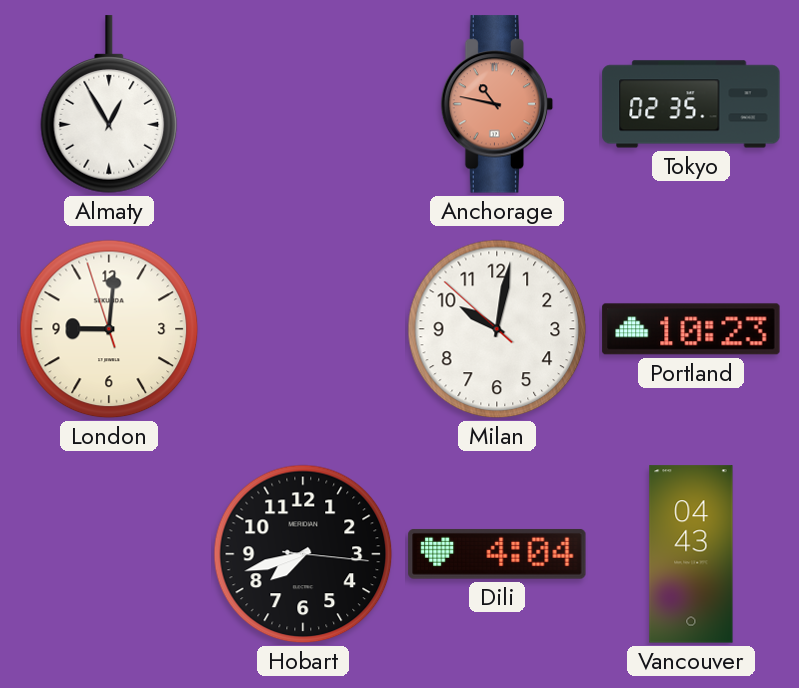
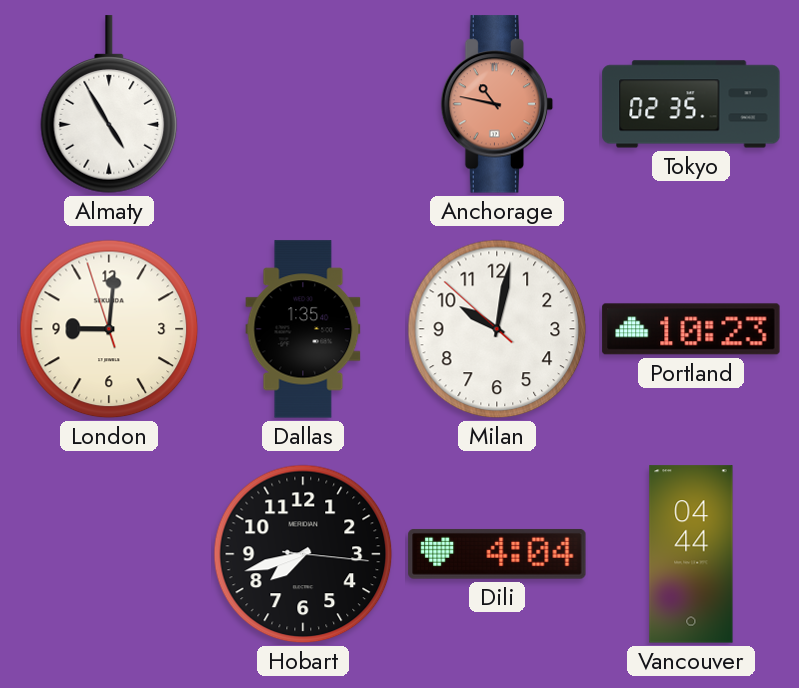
Almaty: 12:55 -> 4:55 (109, 104)
Dallas: none -> 1:35 (303, 329)
Vancouver: 04:43 -> 04:44 (691, 554)
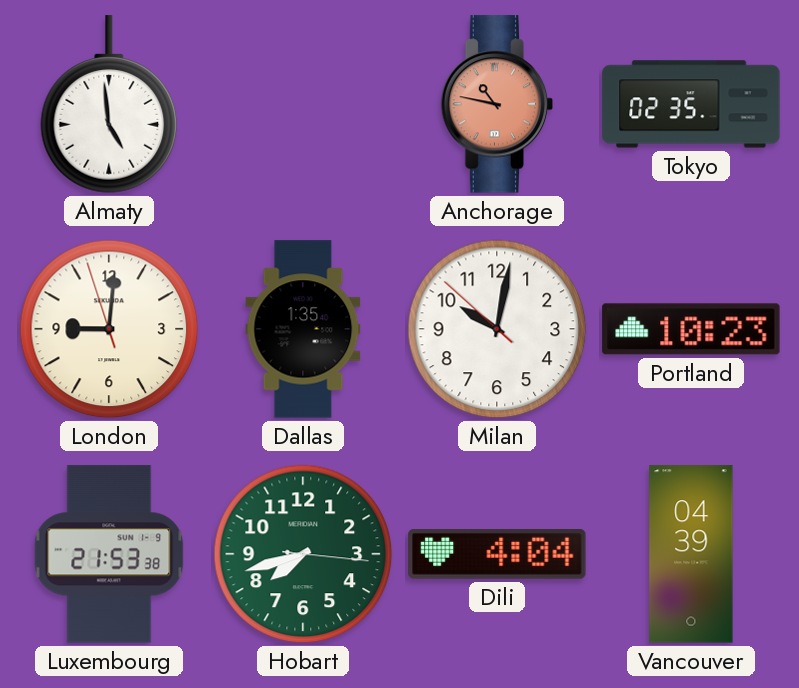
Almaty: 4:55 -> 4:59 (109, 104)
Luxembourg: none -> 21:53 (109, 554)
Hobart dial: black -> green (303, 554)
Vancouver: 04:44 -> 04:39 (691, 554)
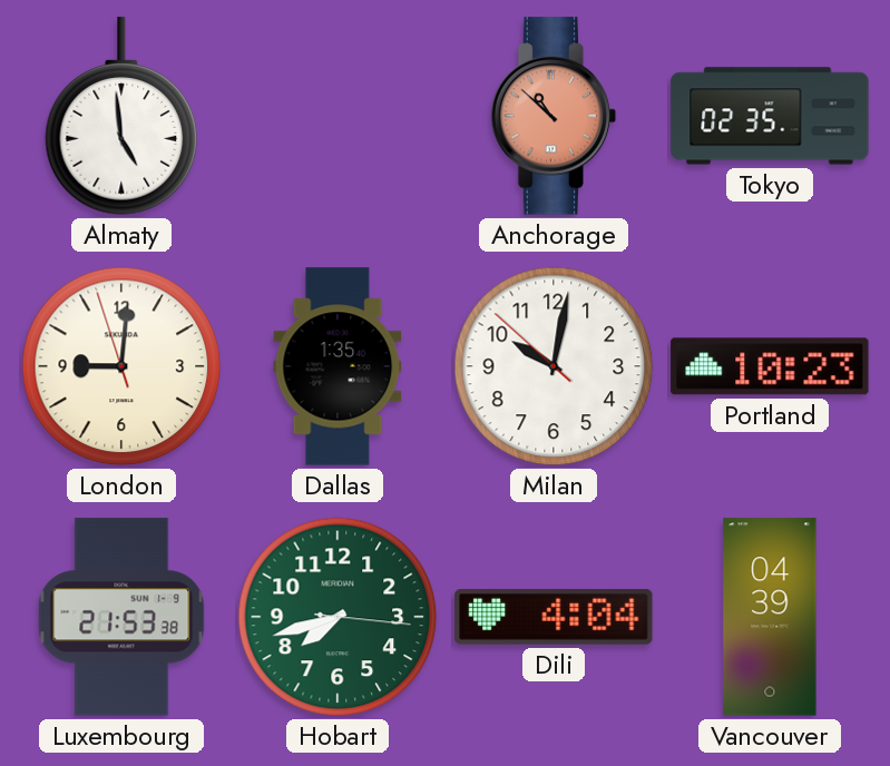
Anchorage: 10:47 -> 10:52 (554, 116)
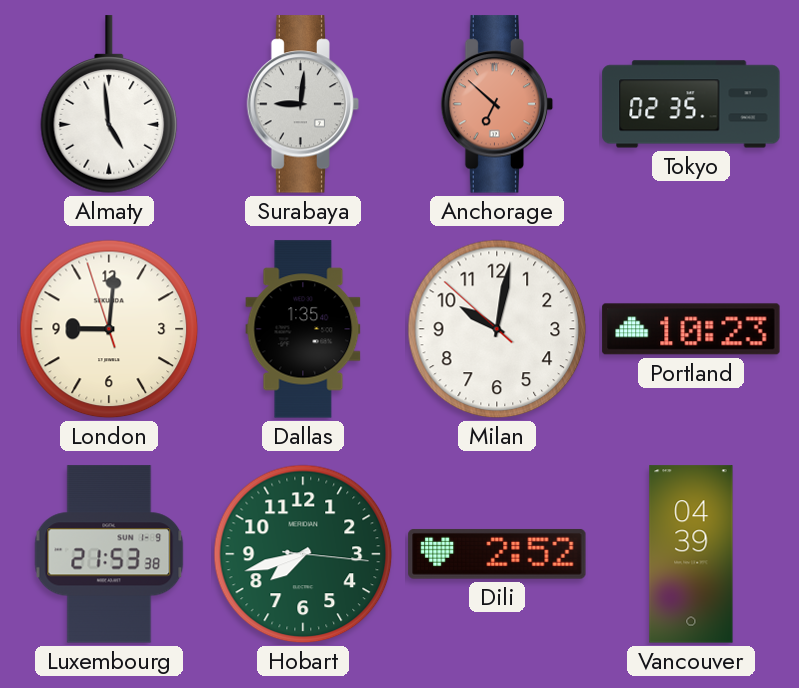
Surabaya: none -> 9:01 (303, 104)
Anchorage: 10:52 -> 6:52 (497, 104)
Dili: 4:04 -> 2:52 (497, 554)
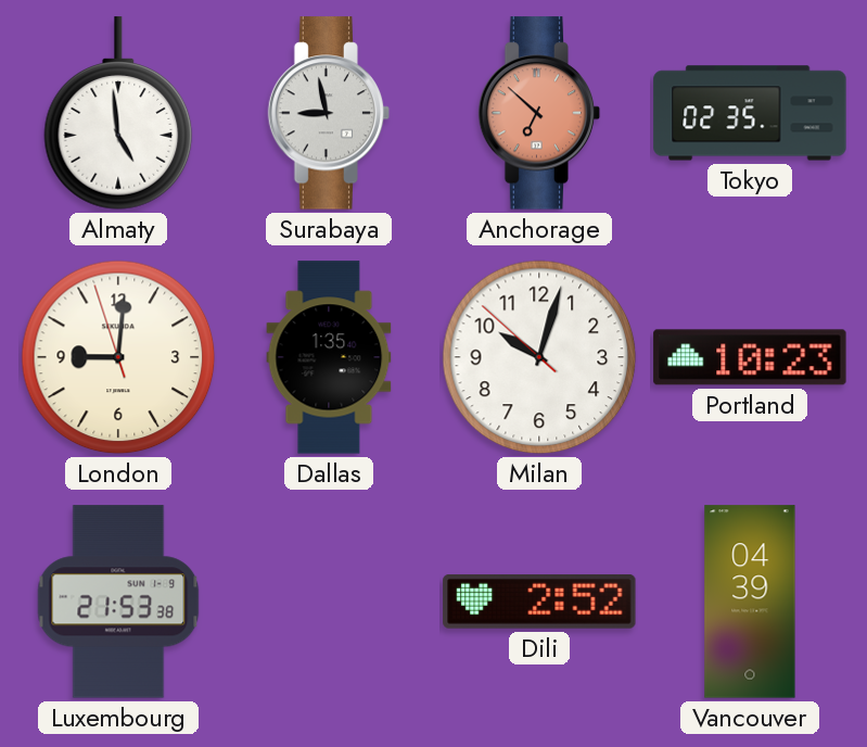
Surabaya: 9:01 -> 8:58 (329, 113)
Milan: 10:01 -> 10:02 (539, 357)
Hobart: 7:42 -> none (303, 554)
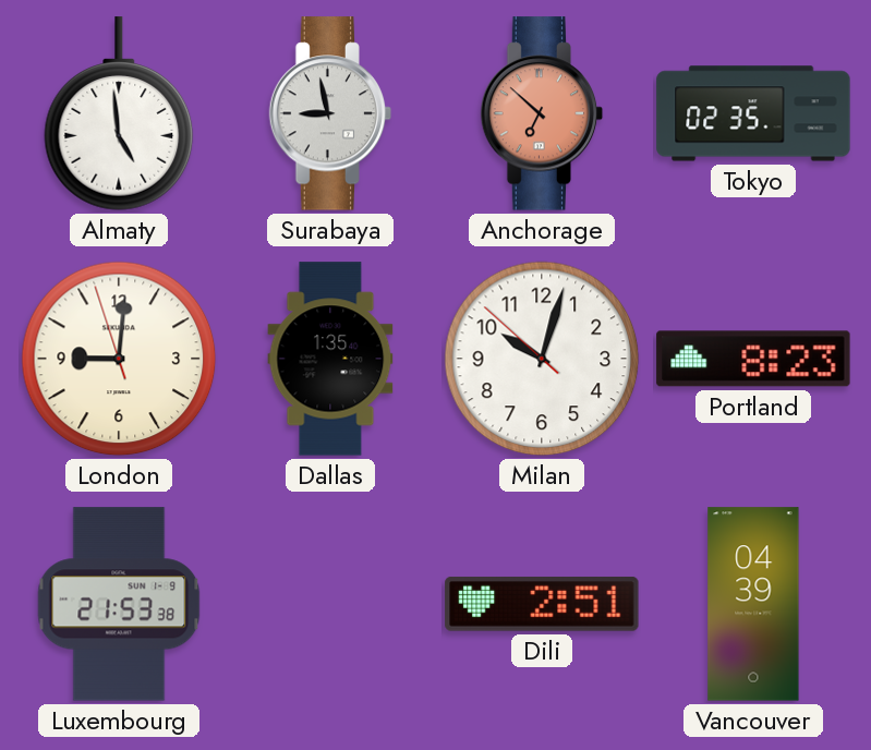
Portland: 10:23 -> 8:23 (753, 359)
Dili: 2:52 -> 2:51 (542, 604)
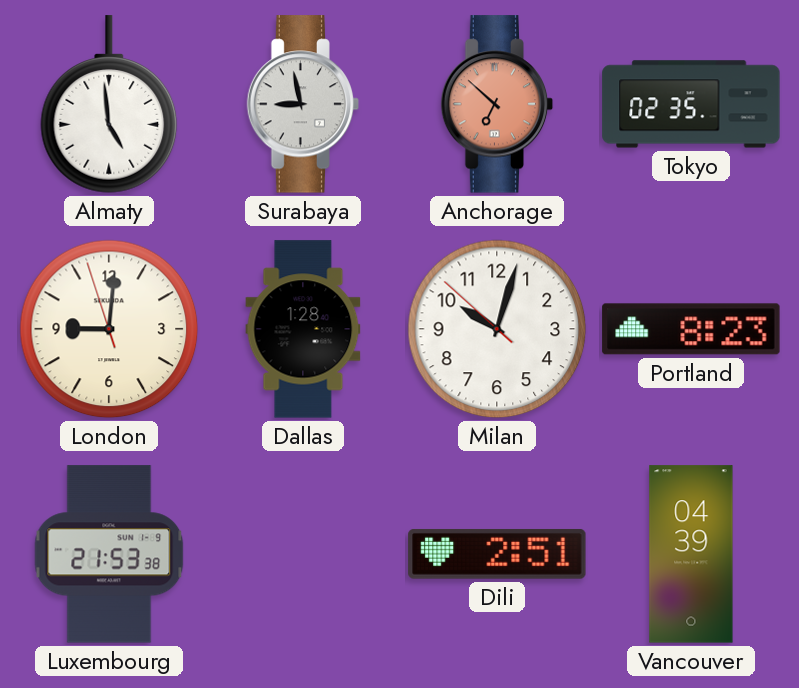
Dallas: 1:35 -> 1:28 (303, 329)
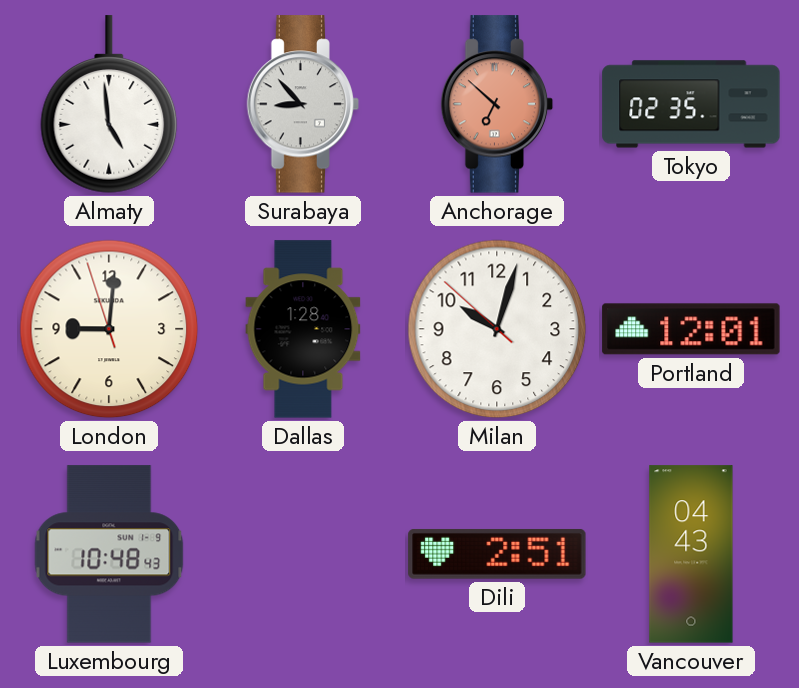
Surabaya: 8:58 -> 8:53 (303, 104)
Portland: 8:23 -> 12:01 (691, 329)
Luxembourg: 21:53 -> 10:48 (109, 554)
Vancouver: 04:39 -> 04:43 (691, 554)
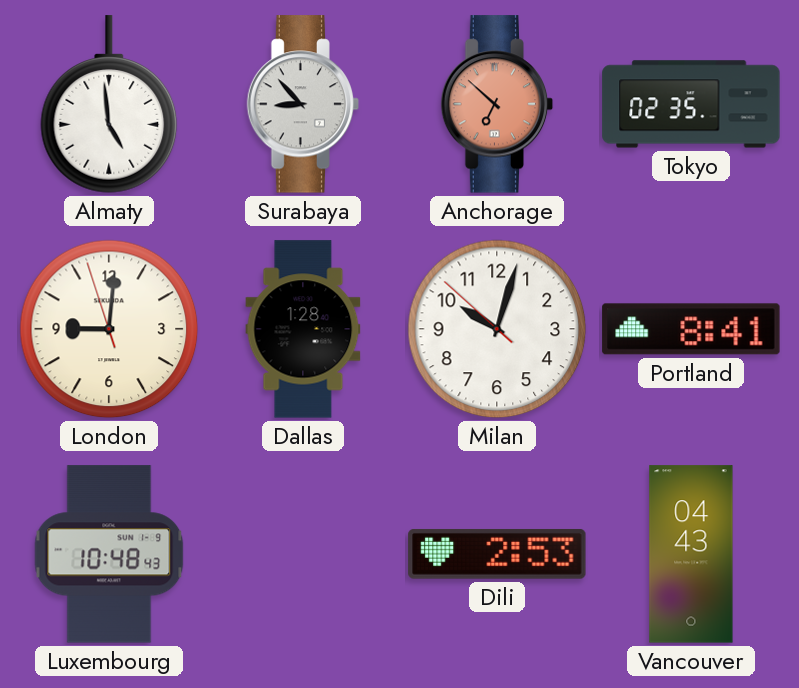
Portland: 12:01 -> 8:41 (691, 329)
Dili: 2:51 -> 2:53 (497, 554)
